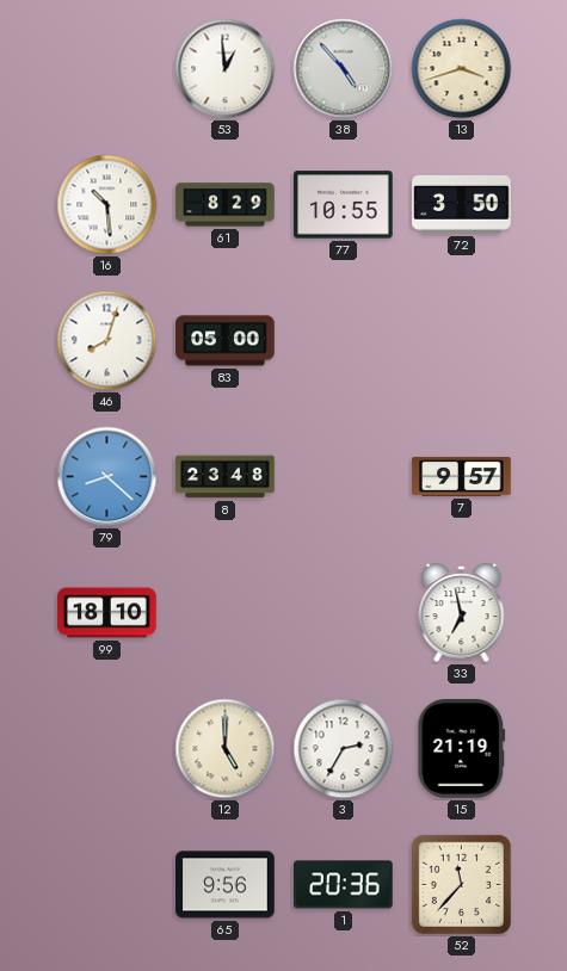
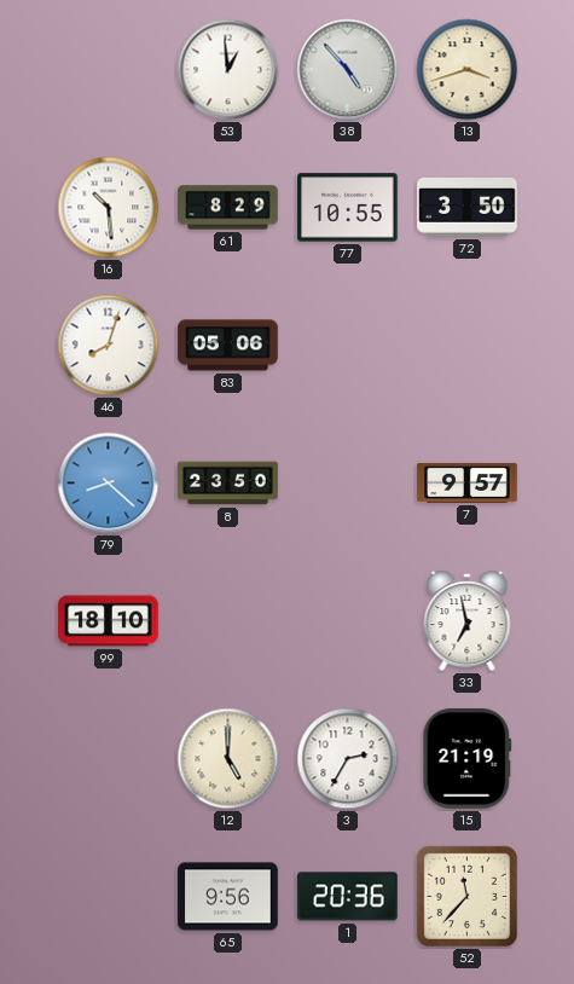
83: 05:00 -> 05:06 (228, 346)
8: 23:48 -> 23:50 (228, 484)
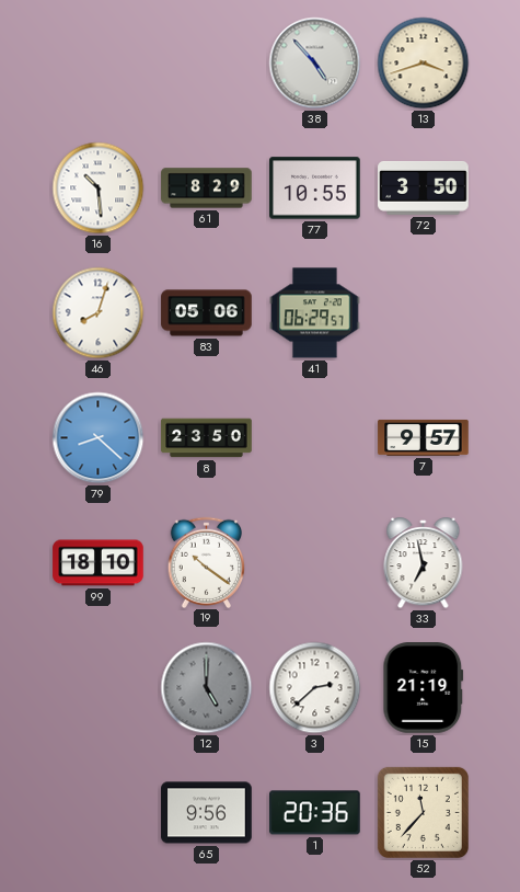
53: 12:59 -> none (228, 70)
41: none -> 06:29 (315, 313)
19: none -> 10:21 (207, 562)
12 dial: cream -> grey (207, 688)
3: 2:35 -> 2:38 (315, 688)
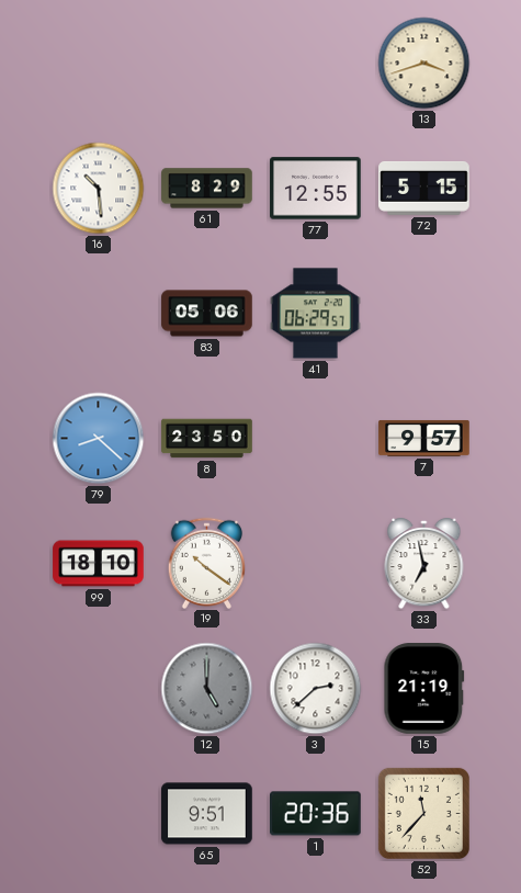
38: 4:53 -> none (315, 64)
77: 10:55 -> 12:55 (316, 189)
72: 3:50 -> 5:15 (424, 188)
46: 8:03 -> none (99, 313)
65: 9:56 -> 9:51 (207, 814)
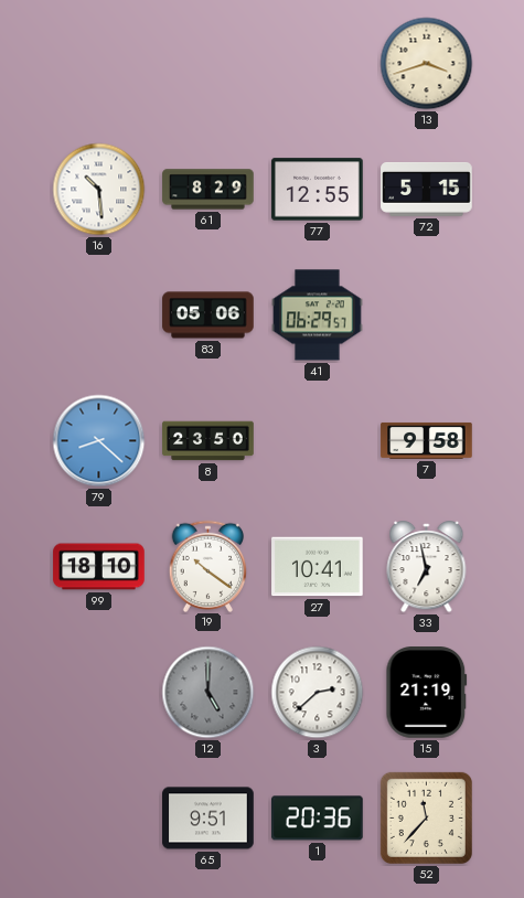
7: 9:57 -> 9:58 (427, 440)
27: none -> 10:41 (318, 567)
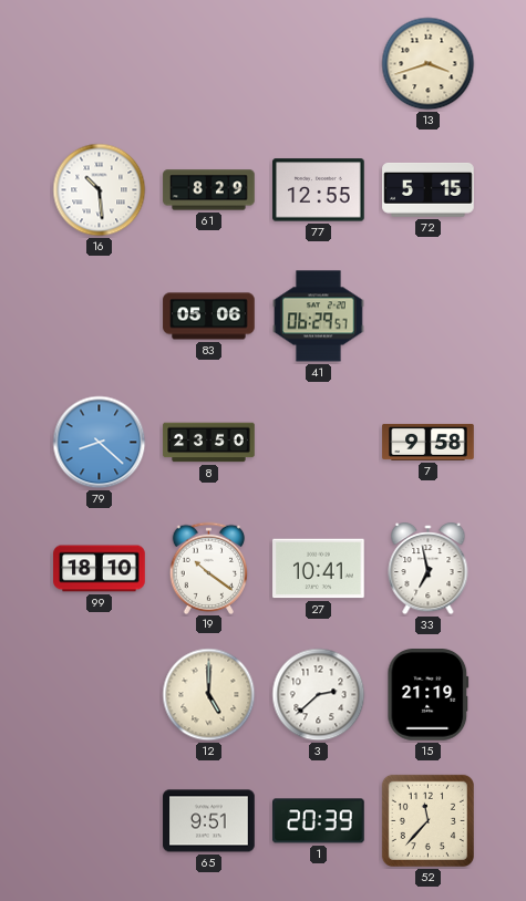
12 dial: grey -> cream (209, 695)
1: 20:36 -> 20:39 (319, 821)
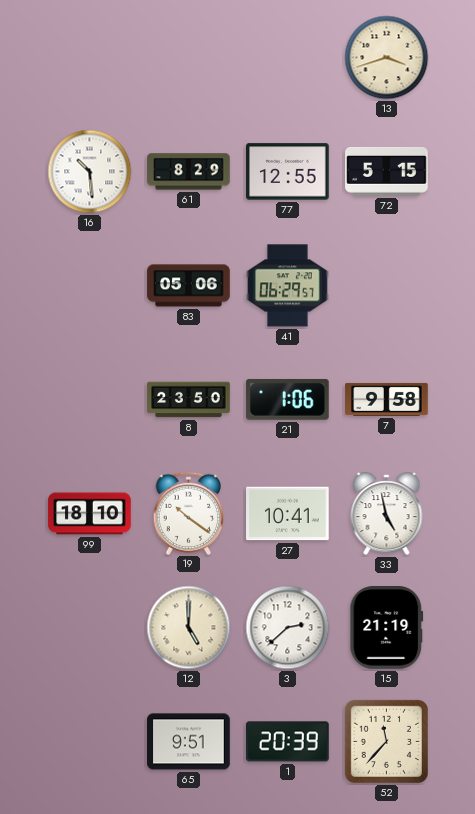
79: 8:22 -> none (100, 443)
21: none -> 1:06 (288, 399)
33: 6:58 -> 4:58 (387, 515)
